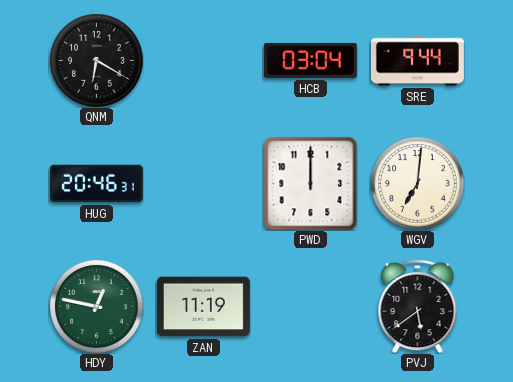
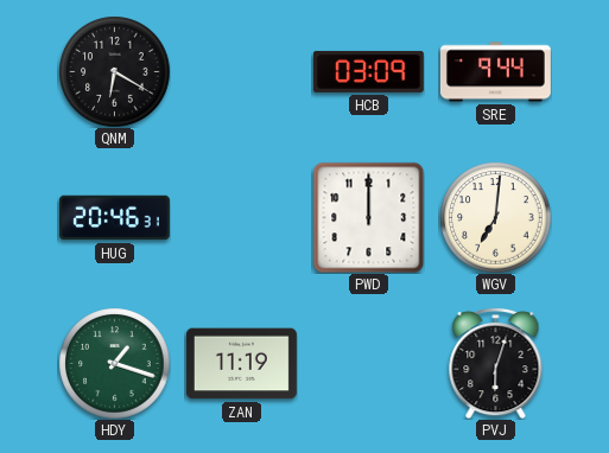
HCB: 03:04 -> 03:09 (368, 71)
HDY: 12:47 -> 1:18 (114, 363)
PVJ: 5:39 -> 6:03 (496, 363)
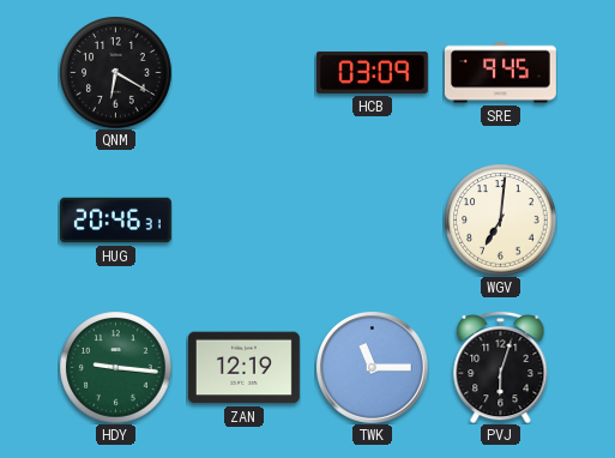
SRE: 9:44 -> 9:45 (500, 73)
PWD: 12:00 -> none (368, 217)
HDY: 1:18 -> 9:16 (115, 367)
ZAN: 11:19 -> 12:19 (243, 368)
TWK: none -> 11:15 (372, 367)
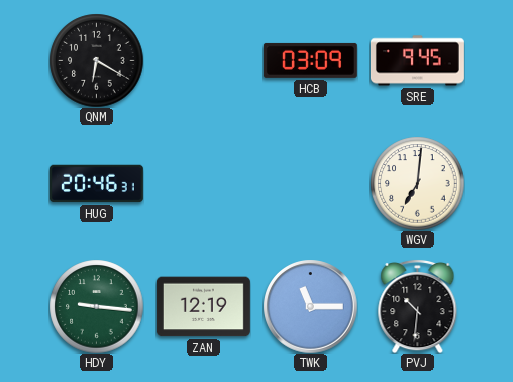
PVJ: 6:03 -> 10:31 (418, 306)
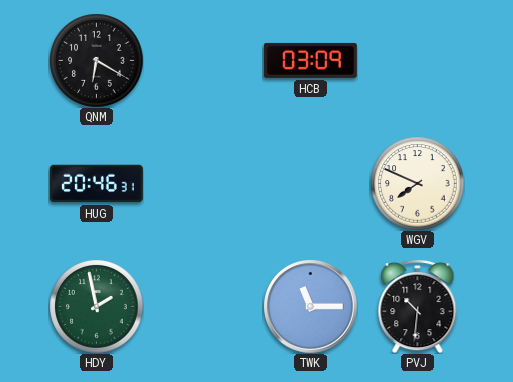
SRE: 9:45 -> none (417, 61)
WGV: 7:01 -> 7:49 (417, 183)
HDY: 9:16 -> 1:58 (96, 306)
ZAN: 12:19 -> none (203, 307)
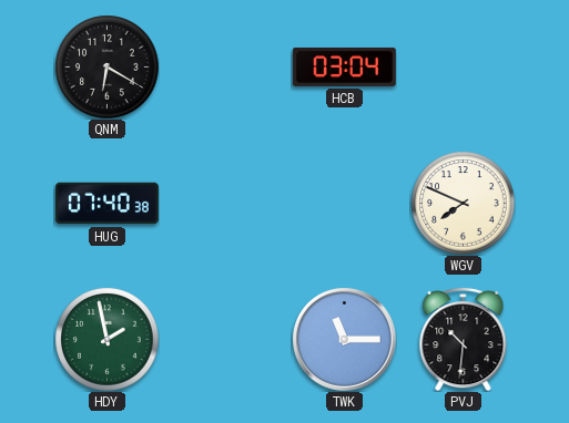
HCB: 03:09 -> 03:04 (344, 66)
HUG: 20:46 -> 07:40 (106, 204)
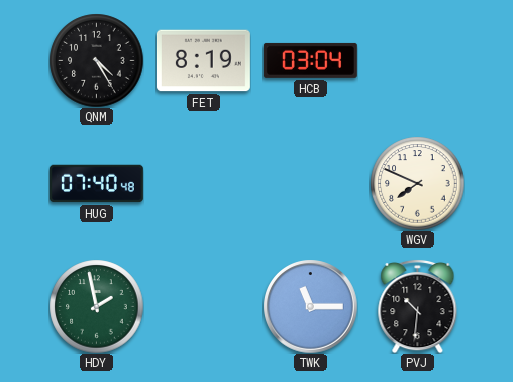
QNM: 6:20 -> 4:25 (96, 60)
FET: none -> 8:19 (203, 61)
HUG: 07:40:38 -> 07:40:48 (96, 184)
